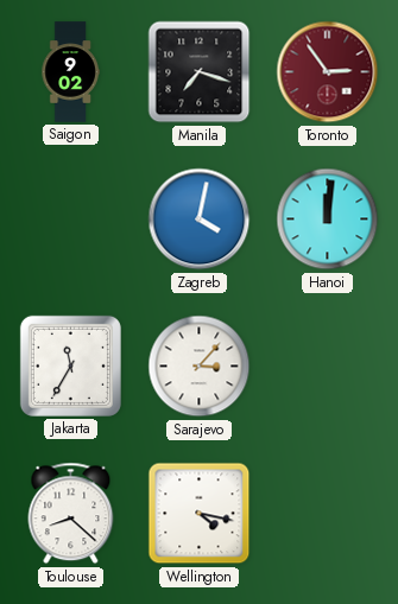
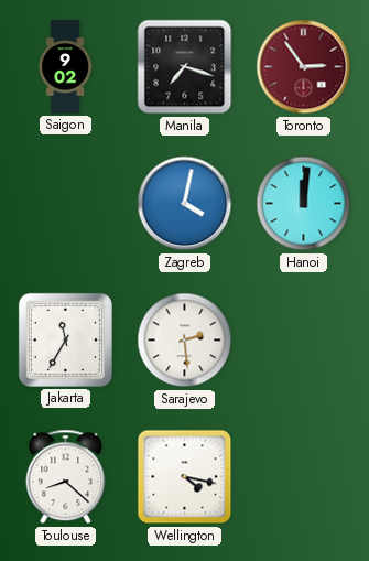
Sarajevo: 3:07 -> 2:29 (185, 341)
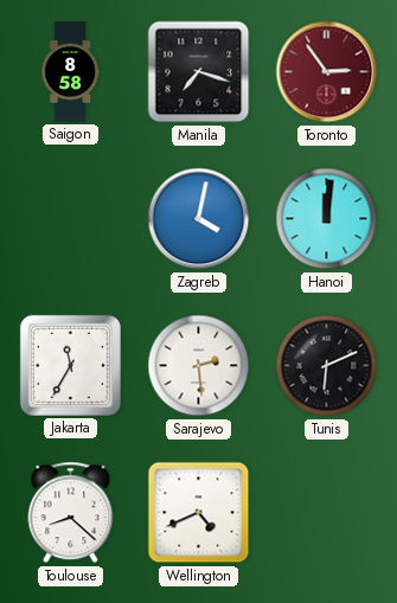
Saigon: 9:02 -> 8:58 (70, 72)
Tunis: none -> 6:11 (327, 366)
Wellington: 4:17 -> 4:41 (199, 513)
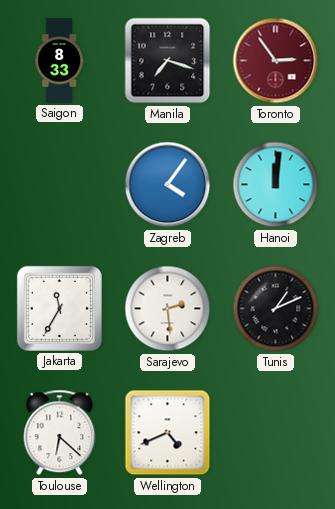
Saigon: 8:58 -> 8:33 (59, 61)
Zagreb: 4:02 -> 4:06 (168, 185)
Tunis: 6:11 -> 1:11 (276, 309)
Toulouse: 8:22 -> 6:22 (60, 433)
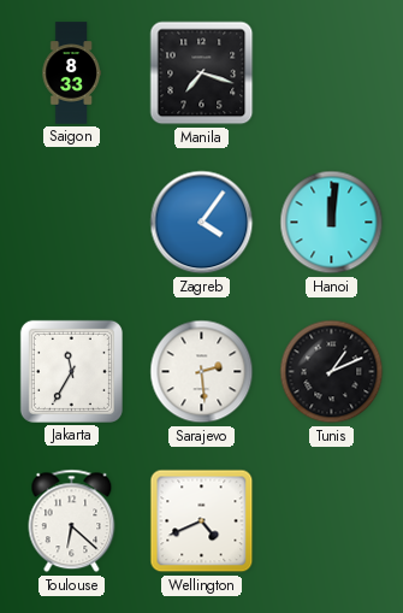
Toronto: 2:54 -> none (276, 61)
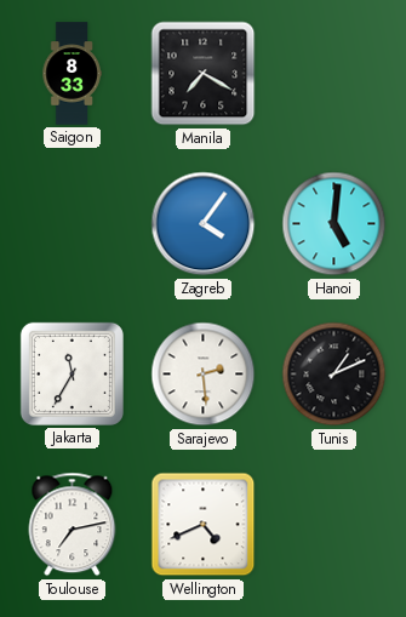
Manila: 7:18 -> 7:20 (204, 74)
Hanoi: 12:01 -> 5:01 (334, 224)
Toulouse: 6:22 -> 7:13 (73, 525)
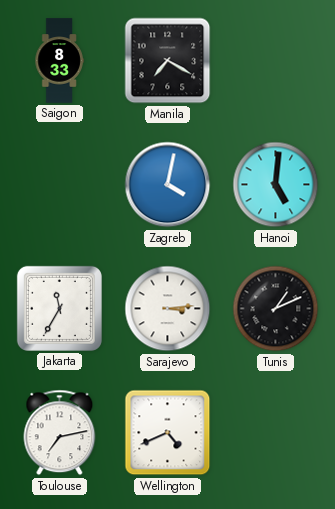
Zagreb: 4:06 -> 4:02 (168, 185)
Sarajevo: 2:29 -> 3:14 (168, 309)
